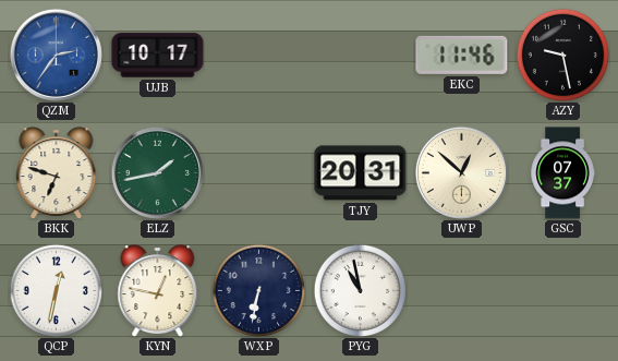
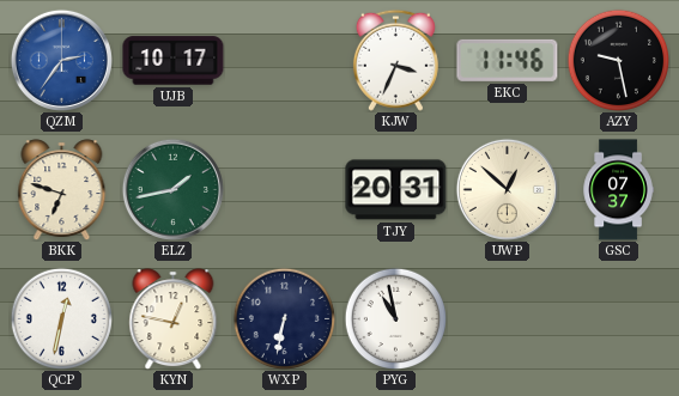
KJW: none -> 3:34 (395, 60)
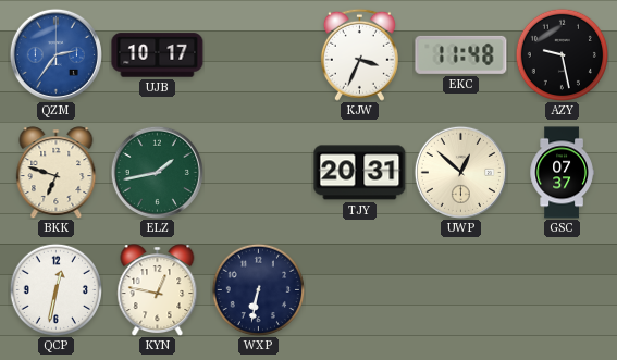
EKC: 11:46 -> 11:48 (461, 54)
PYG: 10:58 -> none (395, 318)
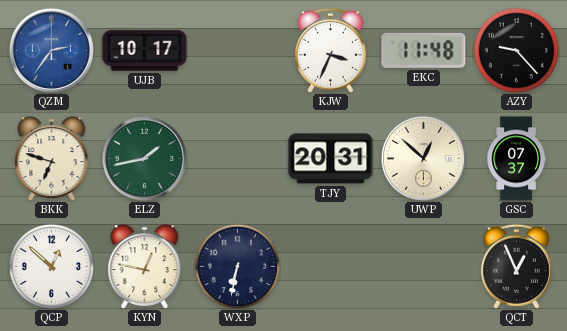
AZY: 9:28 -> 9:23 (516, 50)
QCP: 12:32 -> 12:52 (51, 266)
QCT: none -> 12:56 (516, 266)
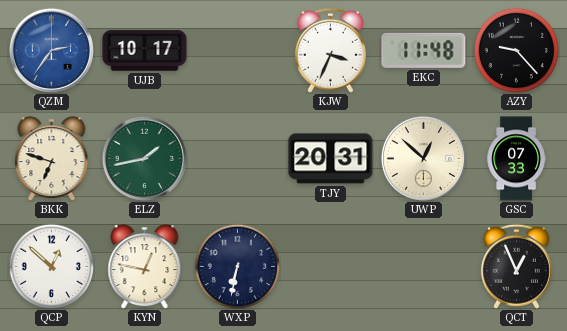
GSC: 07:37 -> 07:33 (516, 159)
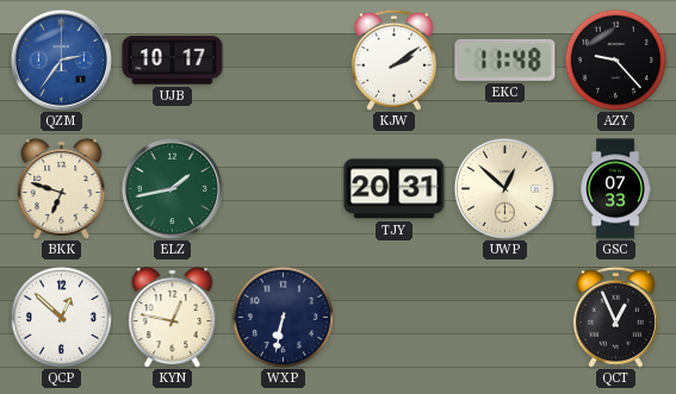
KJW: 3:34 -> 2:09 (393, 60)
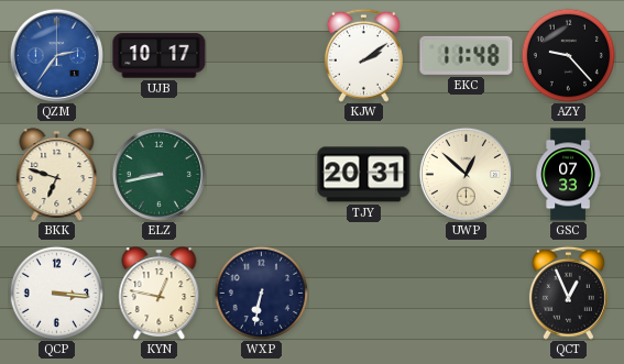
ELZ: 1:43 -> 8:43 (158, 174)
QCP: 12:52 -> 3:16 (56, 293)
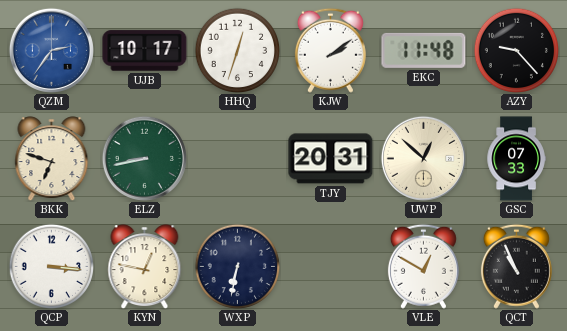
HHQ: none -> 12:33 (237, 50)
VLE: none -> 12:50 (423, 266)
QCT: 12:56 -> 10:56 (516, 266)
